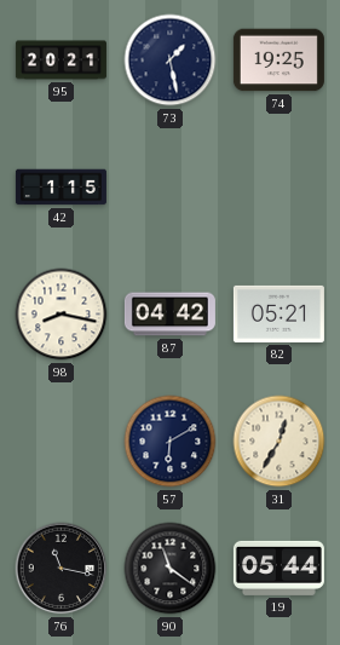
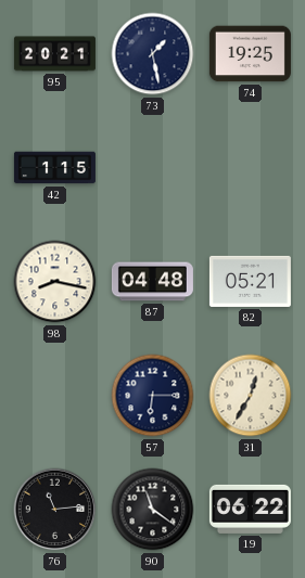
87: 04:42 -> 04:48 (152, 282)
57: 6:10 -> 6:15 (153, 396)
76: 11:17 -> 11:14 (55, 510)
19: 05:44 -> 06:22 (250, 509)
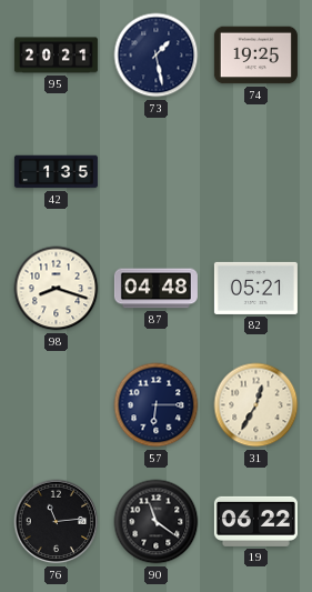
42: 1:15 -> 1:35 (56, 172)
98: 8:17 -> 8:18 (57, 289)
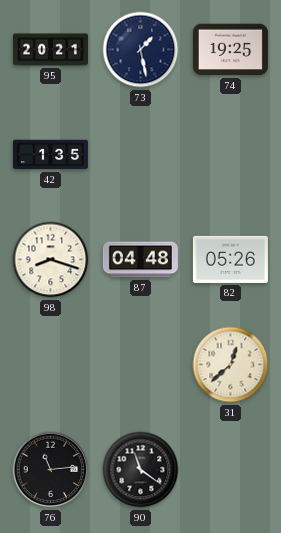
82: 05:21 -> 05:26 (230, 259)
57: 6:15 -> none (157, 405)
31: 12:35 -> 12:38 (231, 365)
19: 06:22 -> none (255, 521)
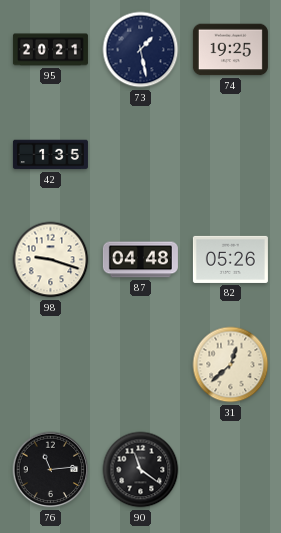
98: 8:18 -> 9:18 (51, 260)
